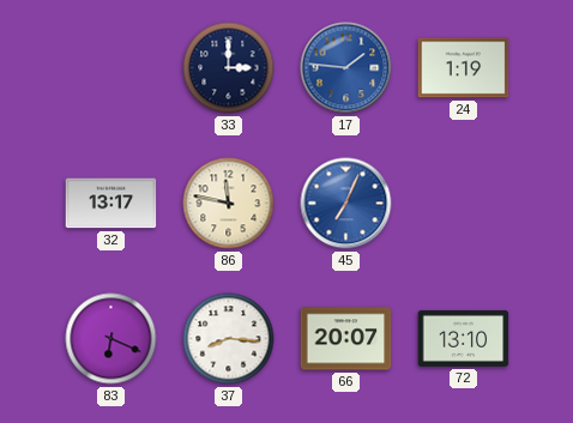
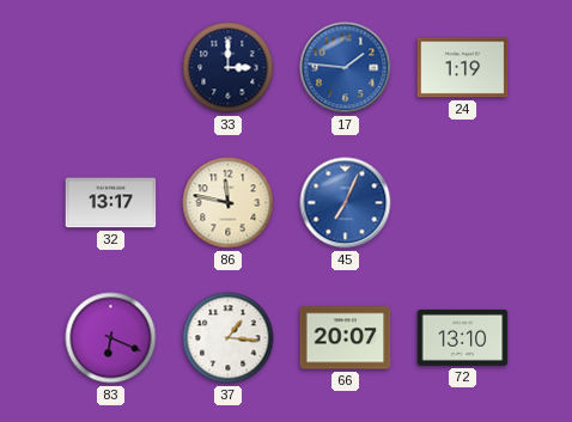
37: 8:16 -> 1:16 (229, 338)
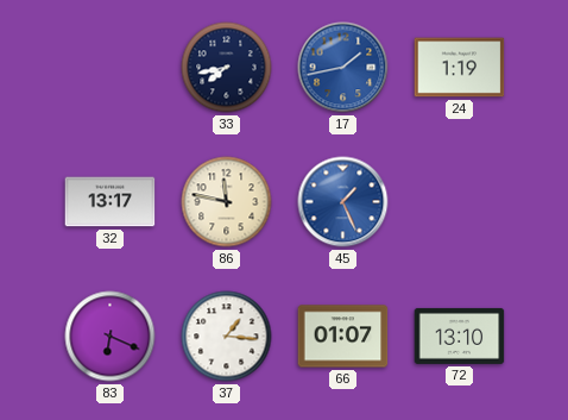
33: 3:00 -> 7:43 (227, 68)
17: 1:46 -> 1:43 (343, 68)
45: 7:04 -> 1:26 (343, 202)
66: 20:07 -> 01:07 (343, 337)
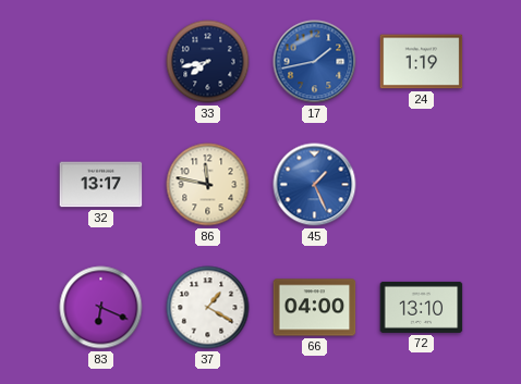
37: 1:16 -> 1:20 (208, 308)
66: 01:07 -> 04:00 (315, 308)
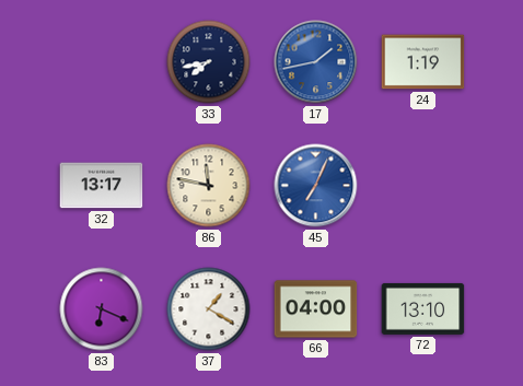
45: 1:26 -> 7:04 (316, 186)
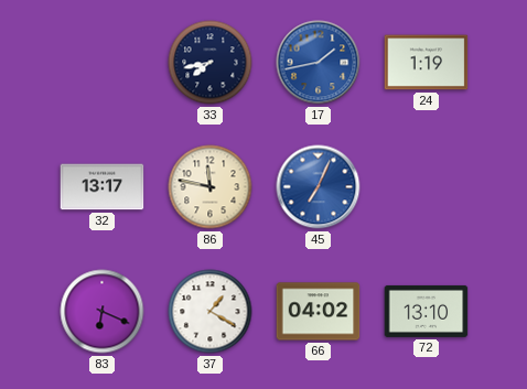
66: 04:00 -> 04:02 (319, 312)
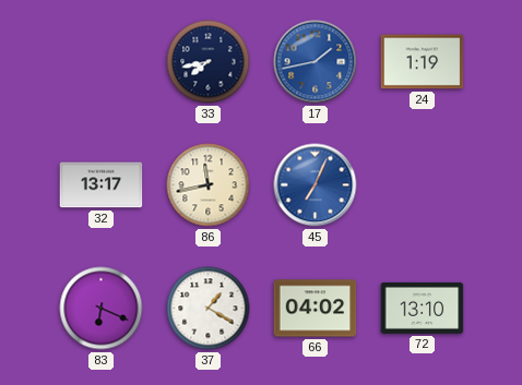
86: 11:47 -> 11:43 (209, 185)
